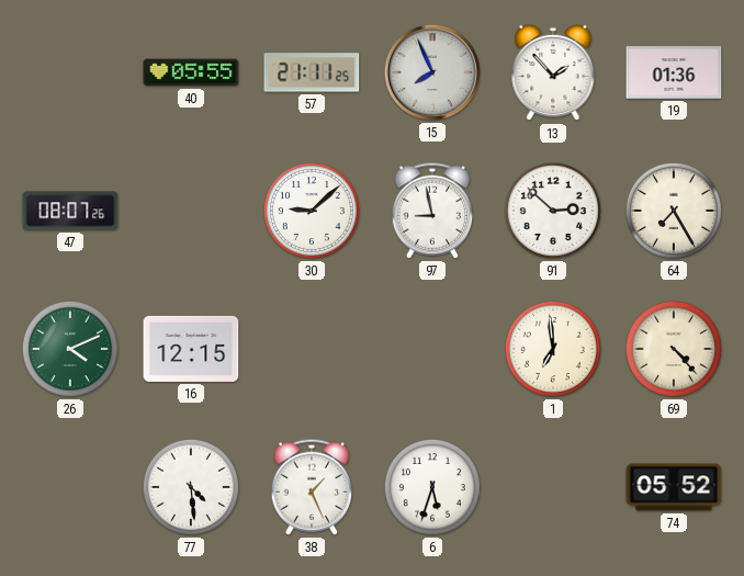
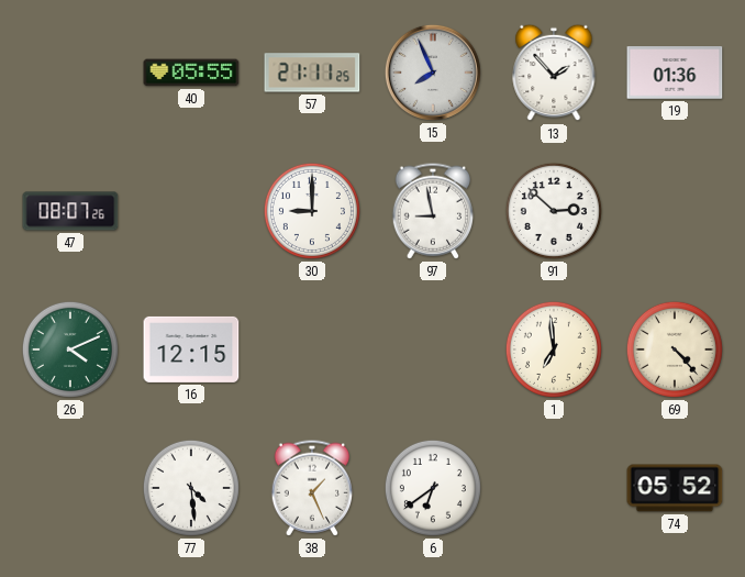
30: 9:08 -> 9:00 (312, 211)
64: 7:25 -> none (674, 211)
6: 5:33 -> 6:39 (433, 488)
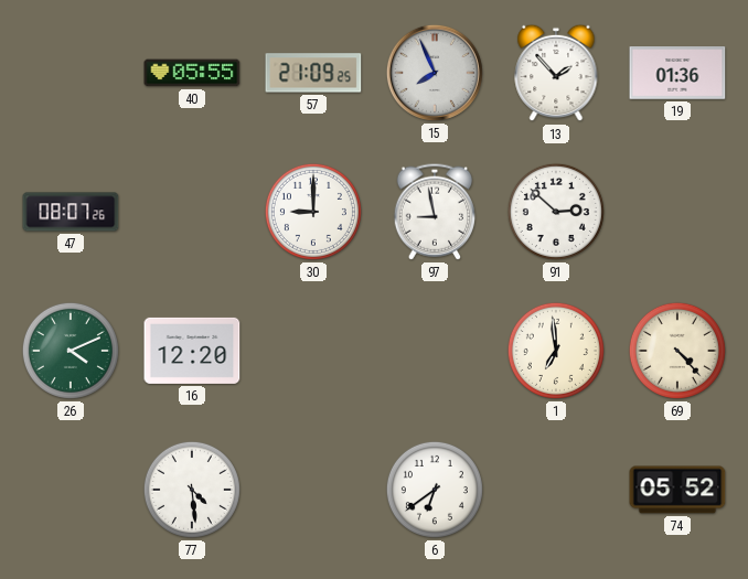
57: 21:11 -> 21:09 (313, 73)
16: 12:15 -> 12:20 (192, 351)
38: 1:26 -> none (312, 488)
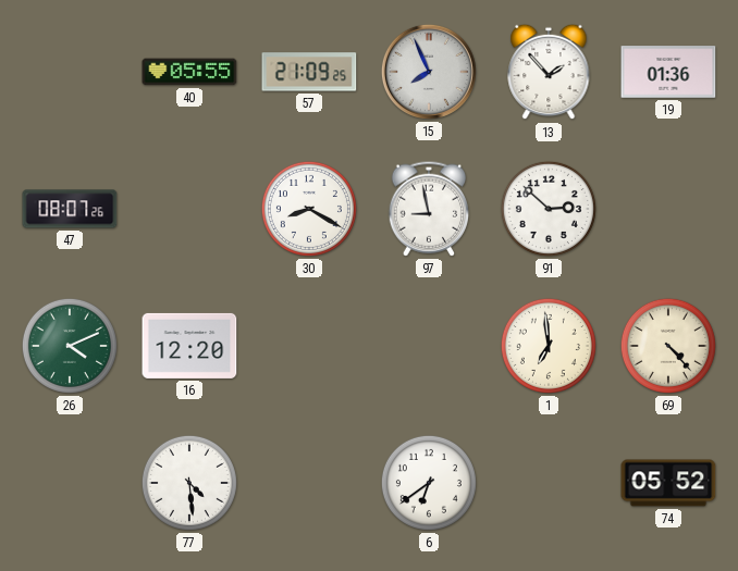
30: 9:00 -> 8:20 (309, 209)
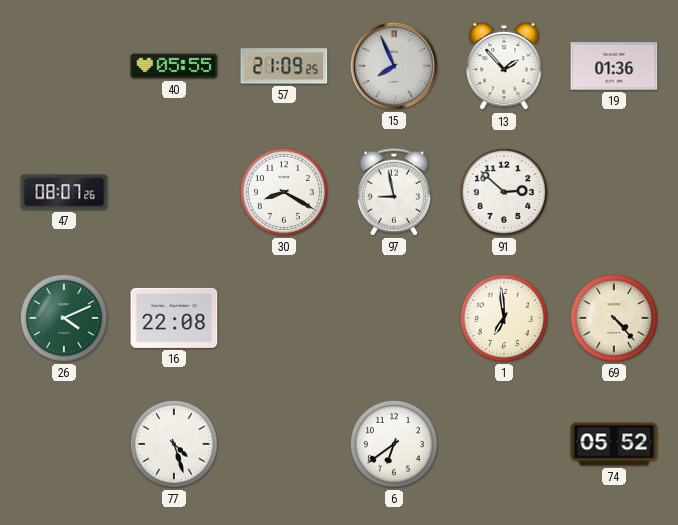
16: 12:20 -> 22:08 (174, 318)
77: 4:29 -> 4:27 (174, 444)
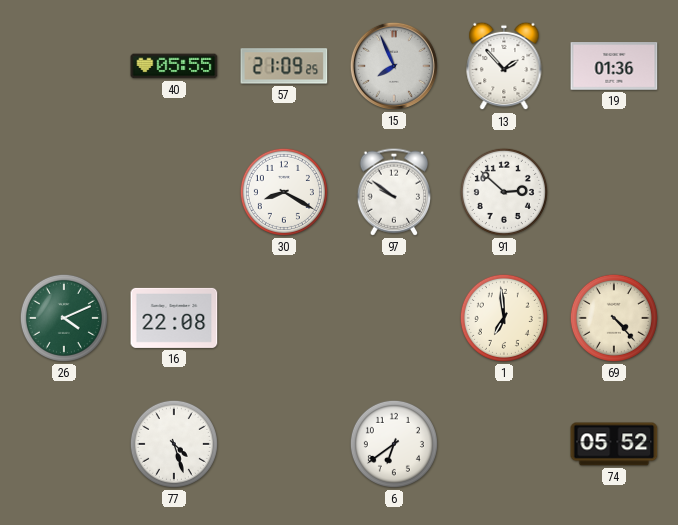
47: 08:07 -> none (64, 192)
97: 8:58 -> 9:51 (394, 192)
